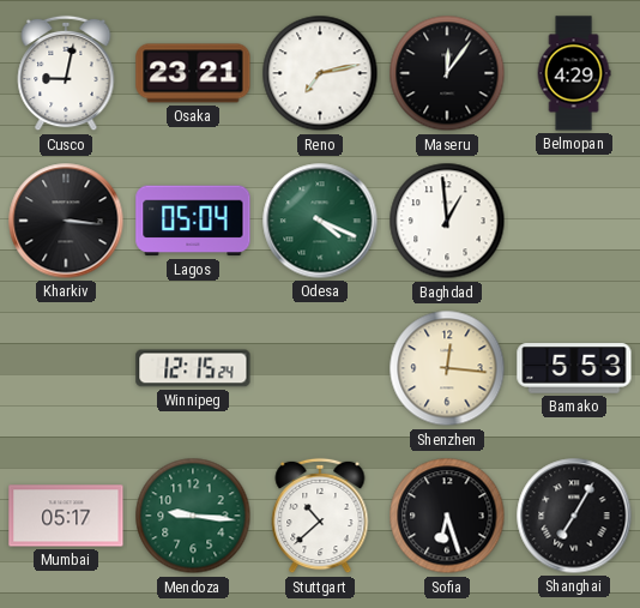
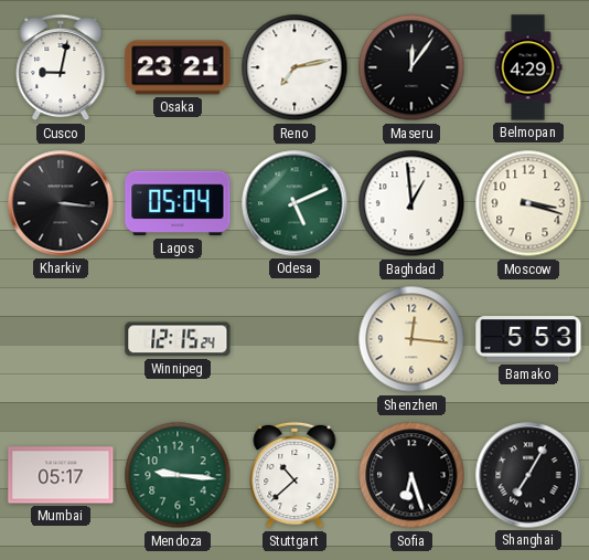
Odesa: 4:19 -> 5:11 (294, 203)
Moscow: none -> 3:18 (528, 203)
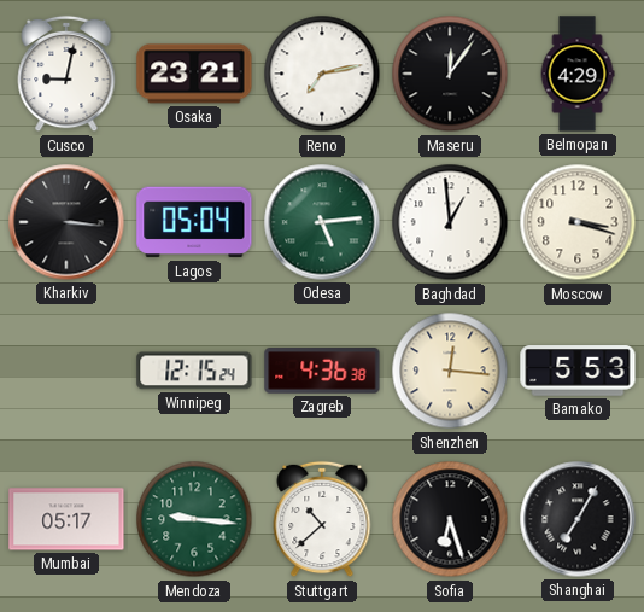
Odesa: 5:11 -> 5:14 (322, 222)
Zagreb: none -> 4:36 (322, 372)
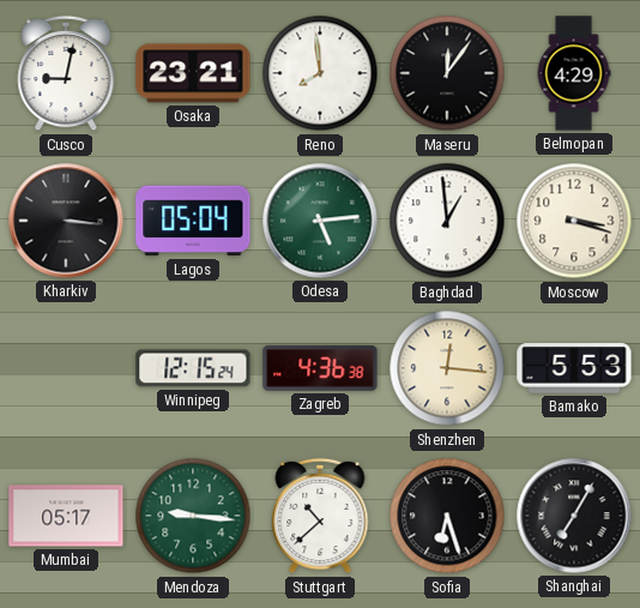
Reno: 7:13 -> 7:59 (320, 73)
